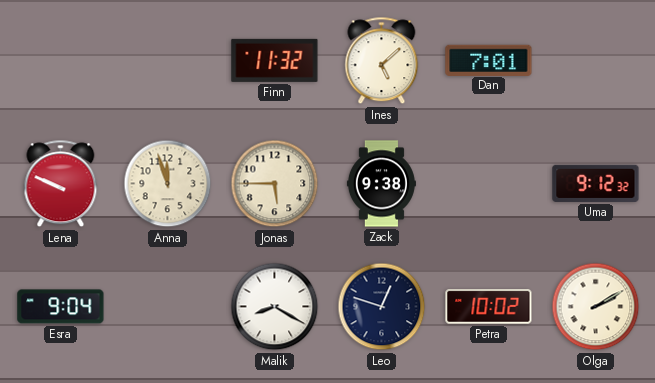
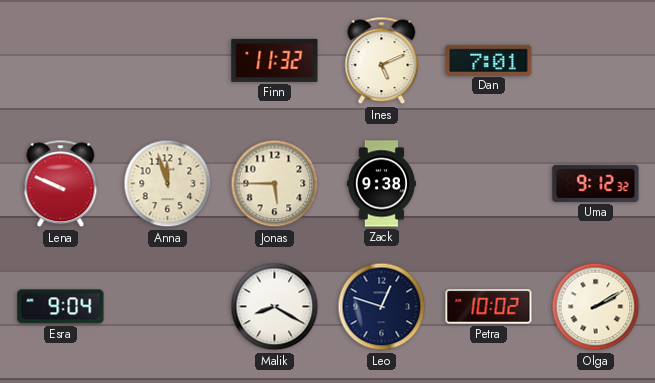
Ines: 5:08 -> 5:11 (382, 61)
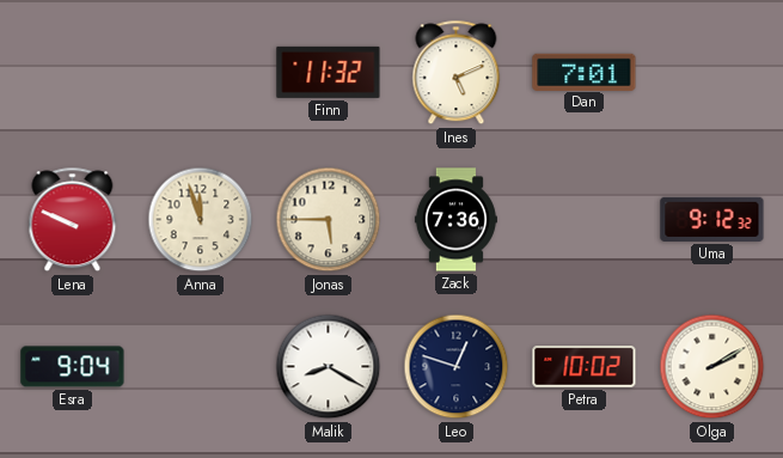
Zack: 9:38 -> 7:36 (455, 220)
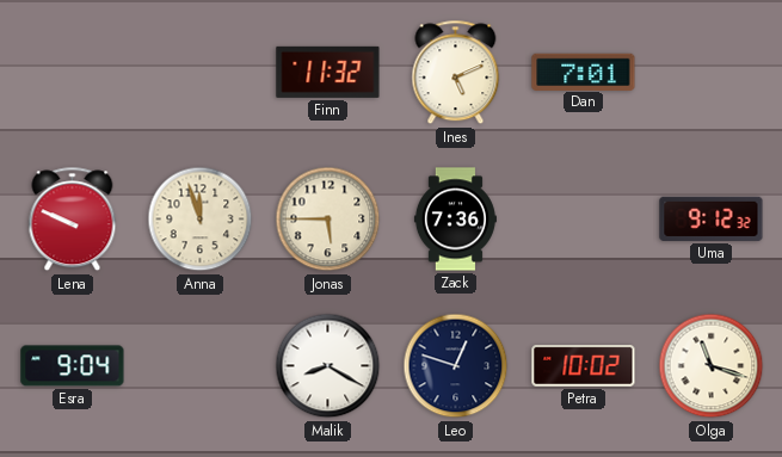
Olga: 2:10 -> 11:18 (712, 366)
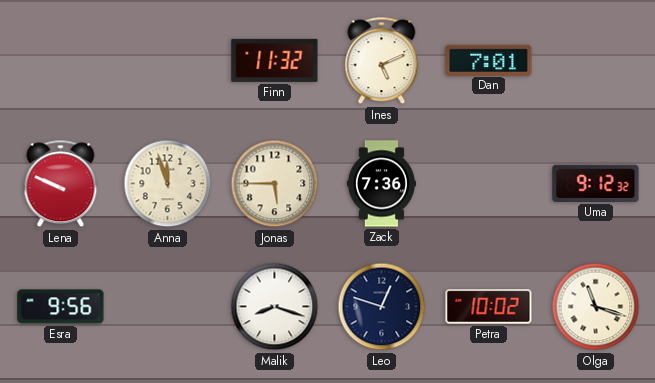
Esra: 9:04 -> 9:56 (61, 307)
Malik: 8:20 -> 8:18 (275, 307)
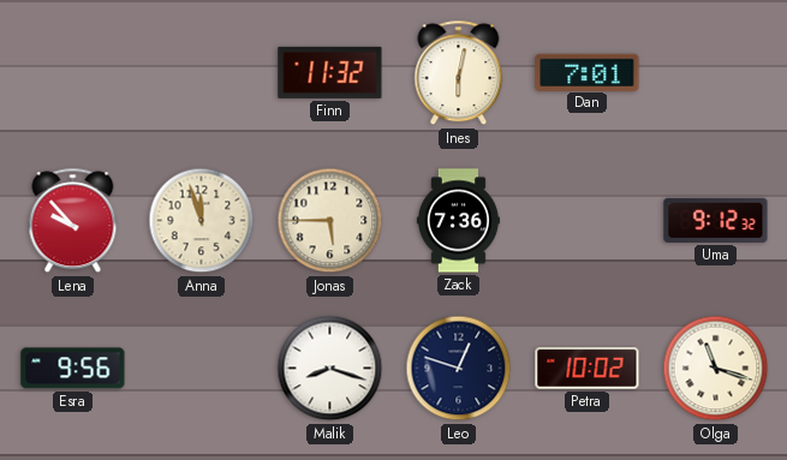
Ines: 5:11 -> 6:02 (459, 73)
Lena: 9:49 -> 9:53 (73, 221)
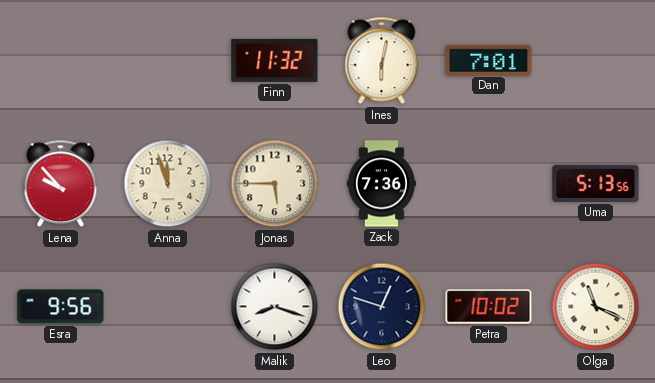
Uma: 9:12 -> 5:13 (596, 183)
Olga: 11:18 -> 11:19 (596, 307)
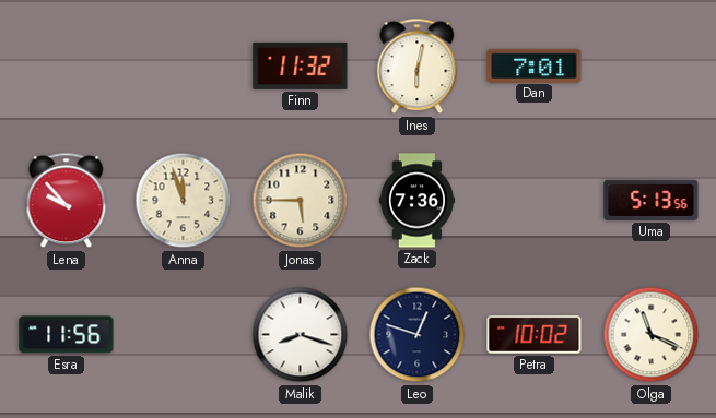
Esra: 9:56 -> 11:56 (67, 335)
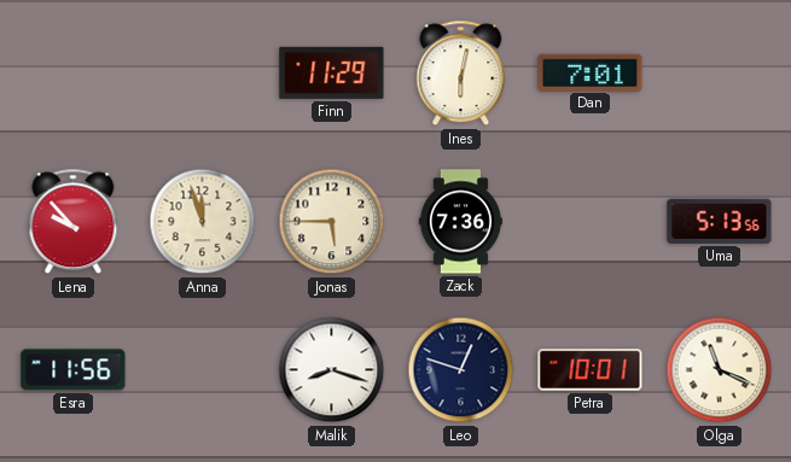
Finn: 11:32 -> 11:29 (332, 72)
Petra: 10:02 -> 10:01 (591, 370)
